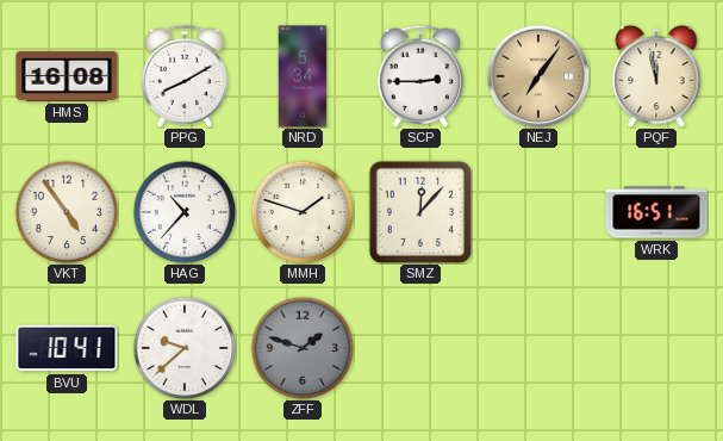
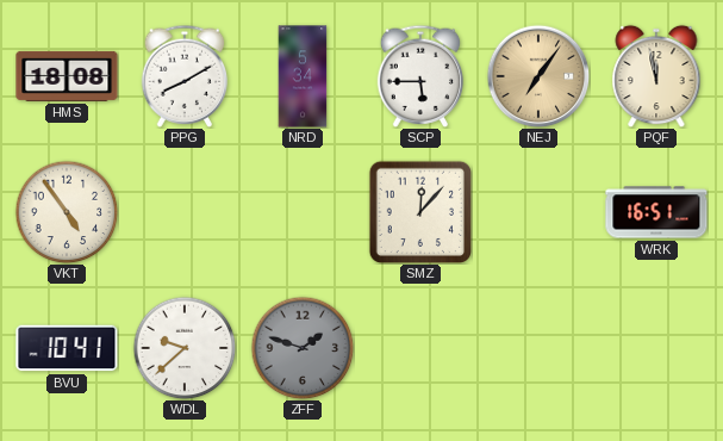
HMS: 16:08 -> 18:08 (67, 76)
SCP: 2:45 -> 5:45 (420, 76)
HAG: 10:37 -> none (185, 212)
MMH: 1:48 -> none (303, 212)
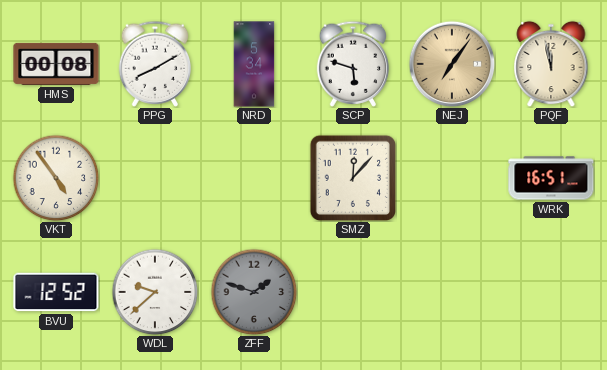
HMS: 18:08 -> 00:08 (56, 64)
SCP: 5:45 -> 5:48 (353, 64)
BVU: 10:41 -> 12:52 (56, 292)
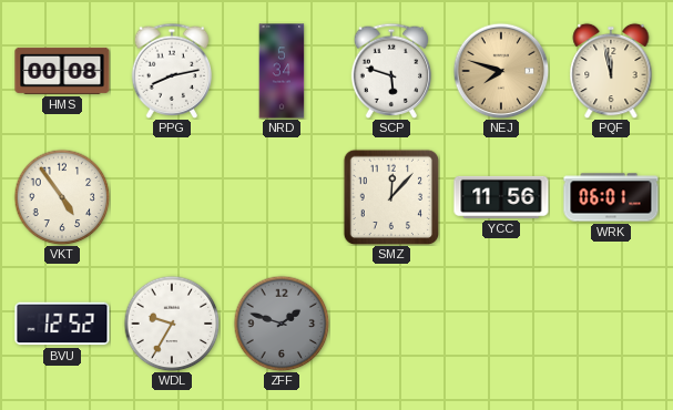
PPG: 8:10 -> 8:13 (172, 71)
NEJ: 7:06 -> 7:48 (501, 71)
YCC: none -> 11:56 (501, 197)
WRK: 16:51 -> 06:01 (611, 197)
WDL: 9:38 -> 9:35 (172, 324)
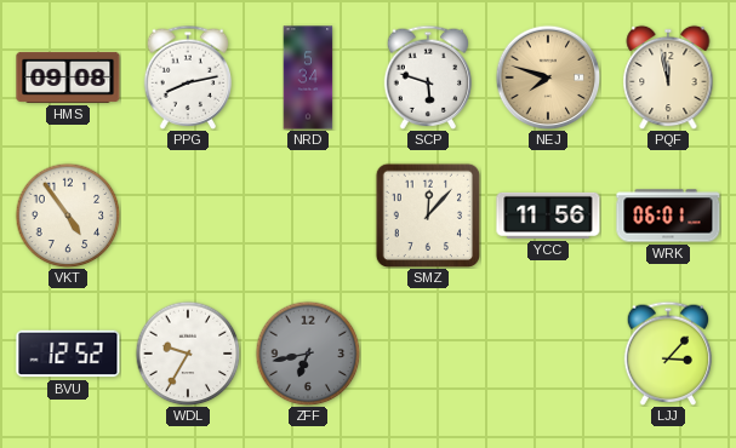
HMS: 00:08 -> 09:08 (68, 77)
ZFF: 1:48 -> 6:43 (308, 354)
LJJ: none -> 3:07 (668, 354)
